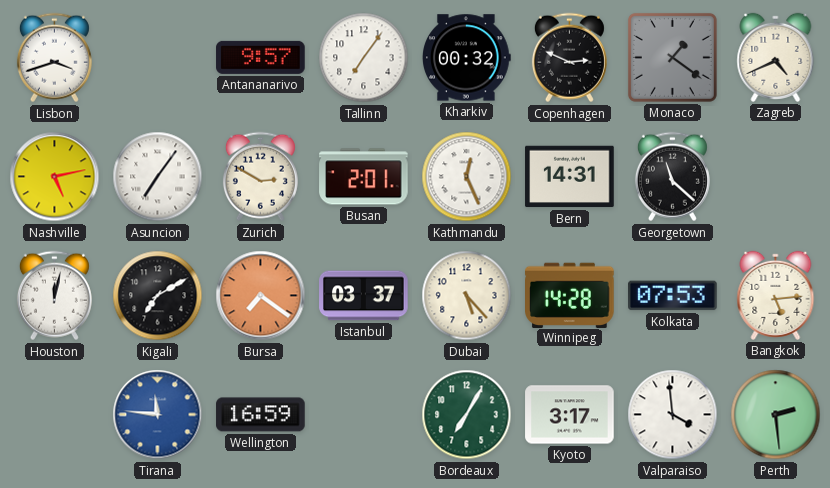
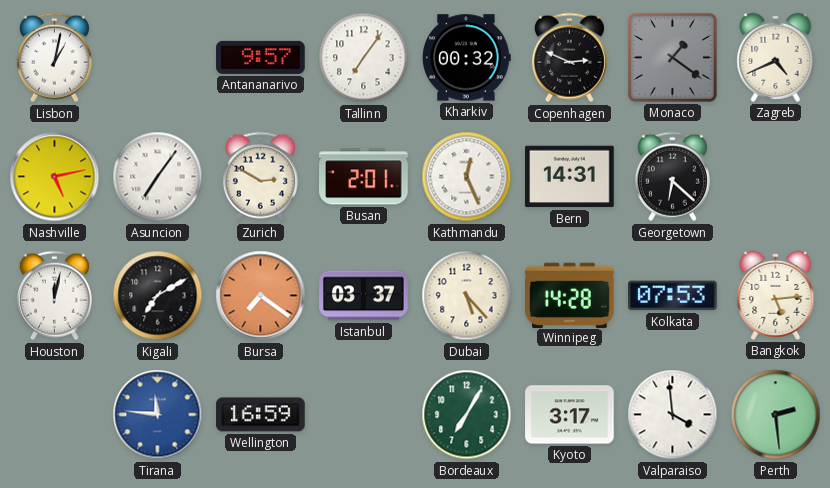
Lisbon: 3:42 -> 1:02 (54, 58)
Georgetown: 11:22 -> 6:22 (672, 177)
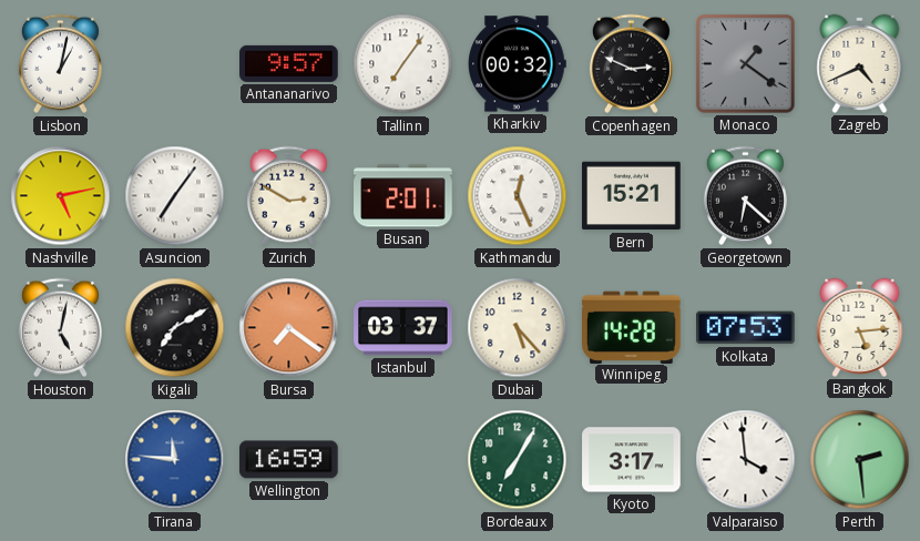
Bern: 14:31 -> 15:21 (632, 196)
Houston: 12:02 -> 5:02 (60, 328)
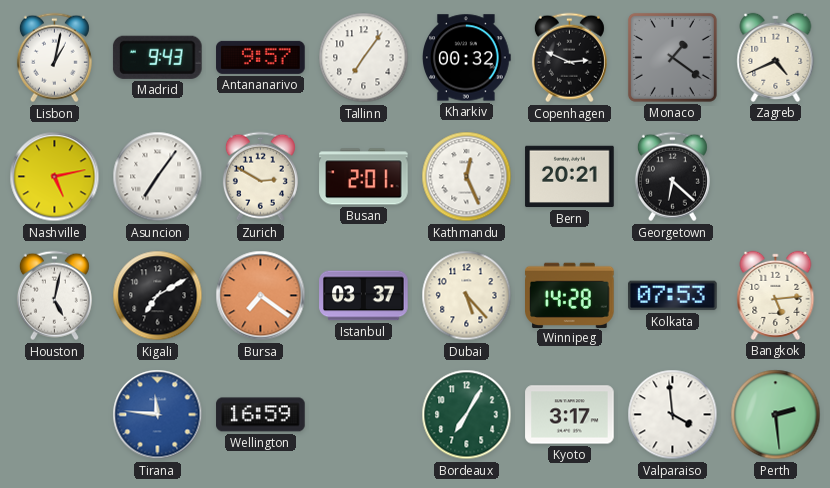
Madrid: none -> 9:43 (157, 57)
Bern: 15:21 -> 20:21 (570, 177)
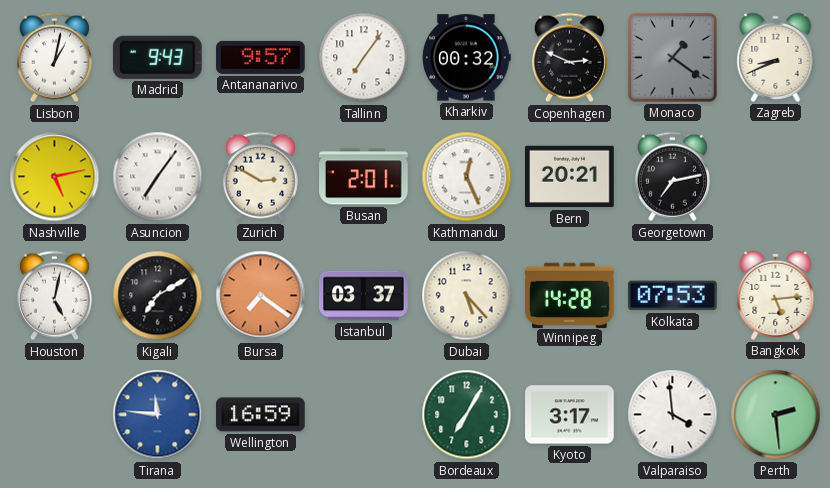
Zagreb: 4:41 -> 8:41 (776, 57)
Georgetown: 6:22 -> 7:13 (672, 177)
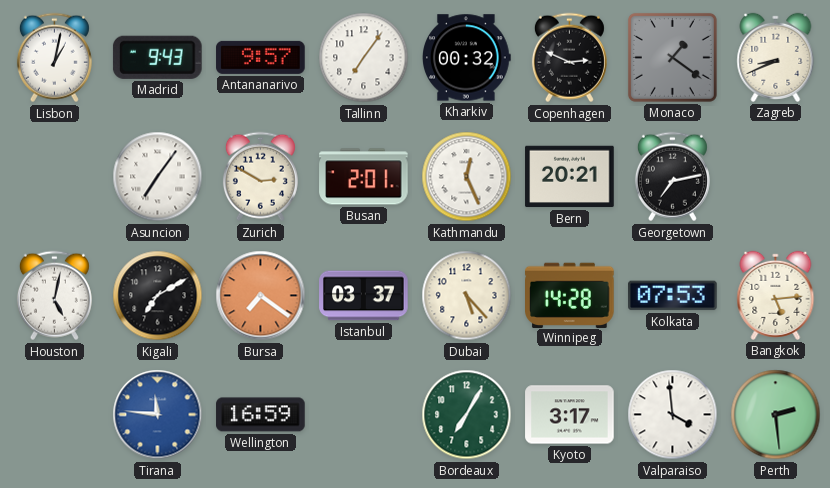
Nashville: 5:13 -> none (55, 177)
